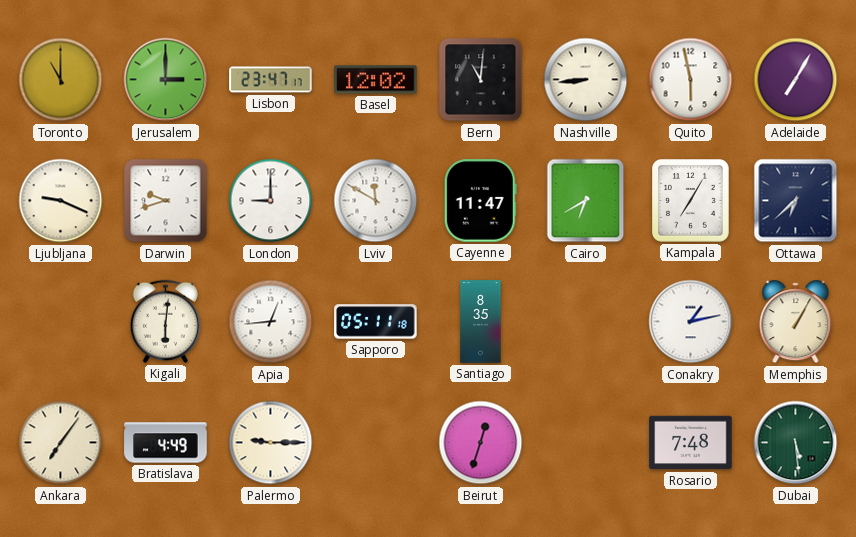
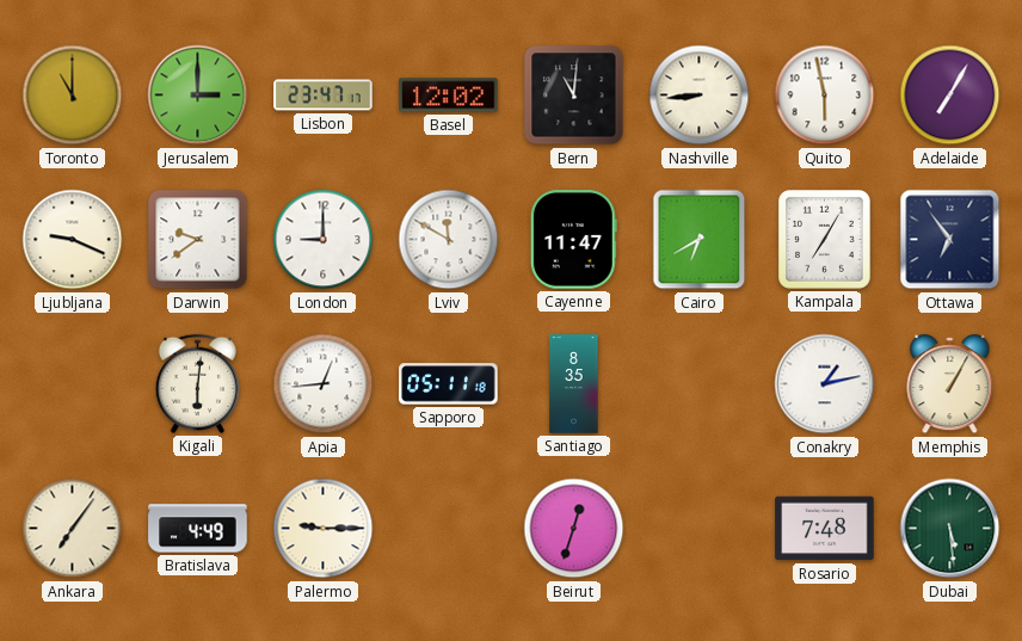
Darwin: 9:42 -> 9:39 (198, 240)
Ottawa: 6:38 -> 6:54 (950, 240)
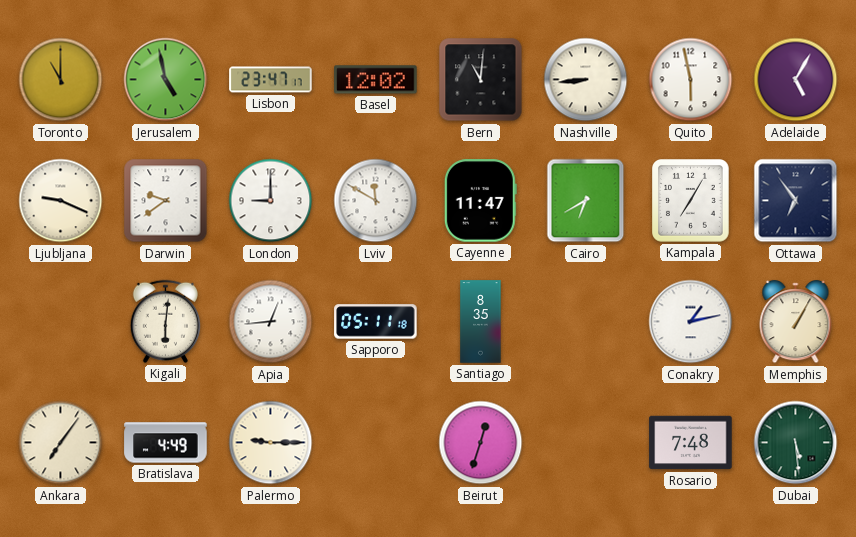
Jerusalem: 3:00 -> 4:58 (166, 80)
Adelaide: 7:05 -> 5:05 (796, 80)
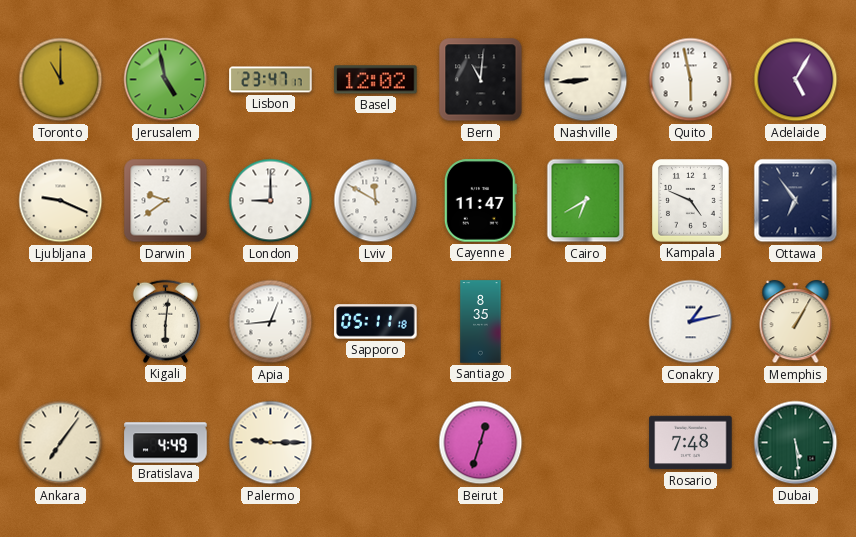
Kampala: 7:05 -> 4:49 (691, 201)
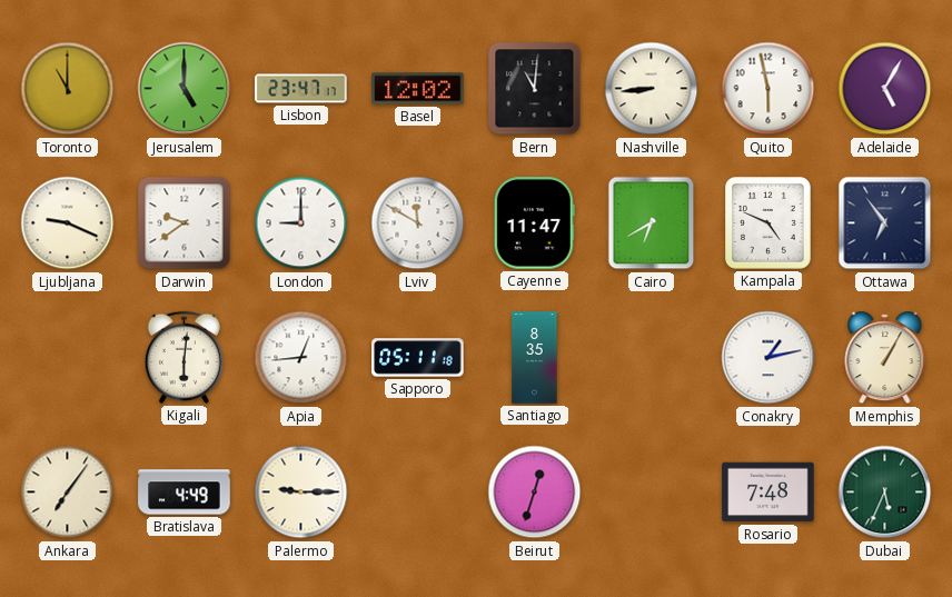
Jerusalem: 4:58 -> 5:00 (185, 89)
Dubai: 5:29 -> 5:34 (885, 492)
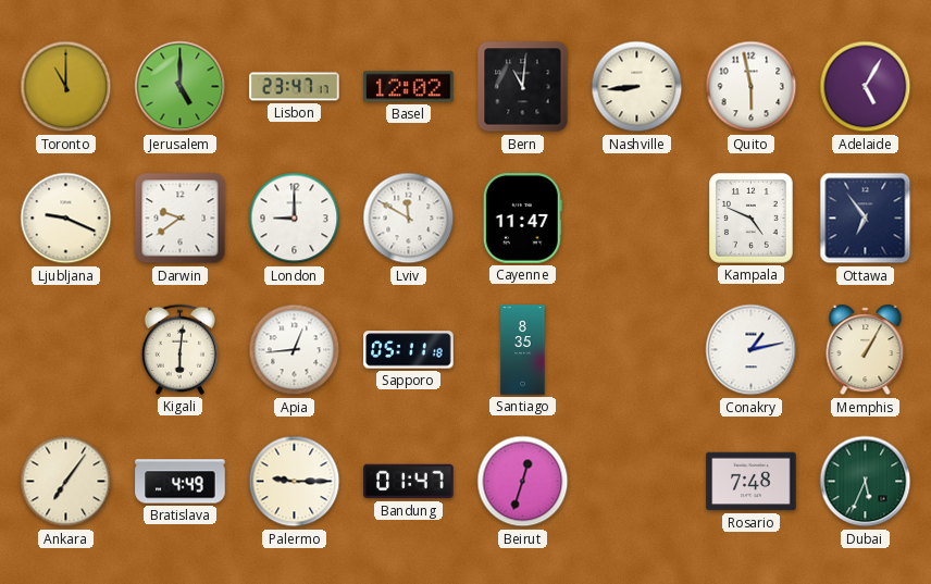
Cairo: 6:40 -> none (652, 223)
Bandung: none -> 01:47 (409, 482)
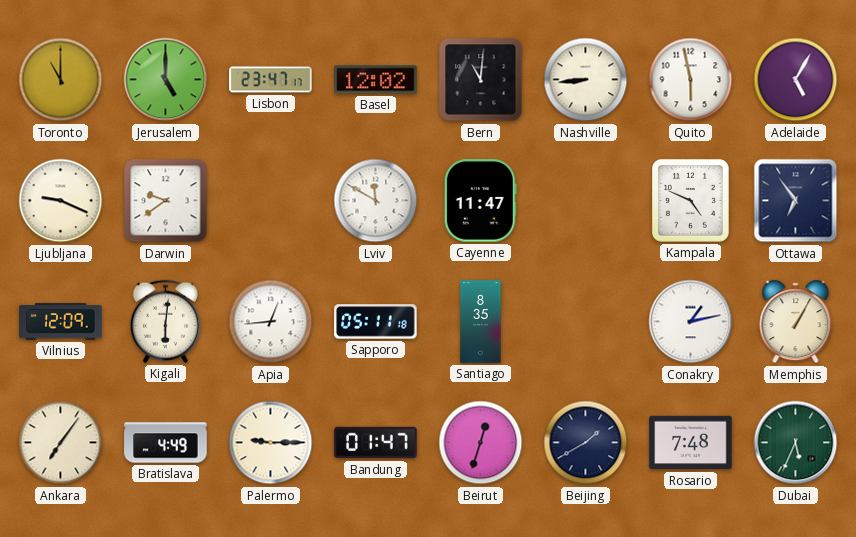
London: 9:00 -> none (295, 219)
Vilnius: none -> 12:09 (61, 322)
Beijing: none -> 1:40 (586, 443)
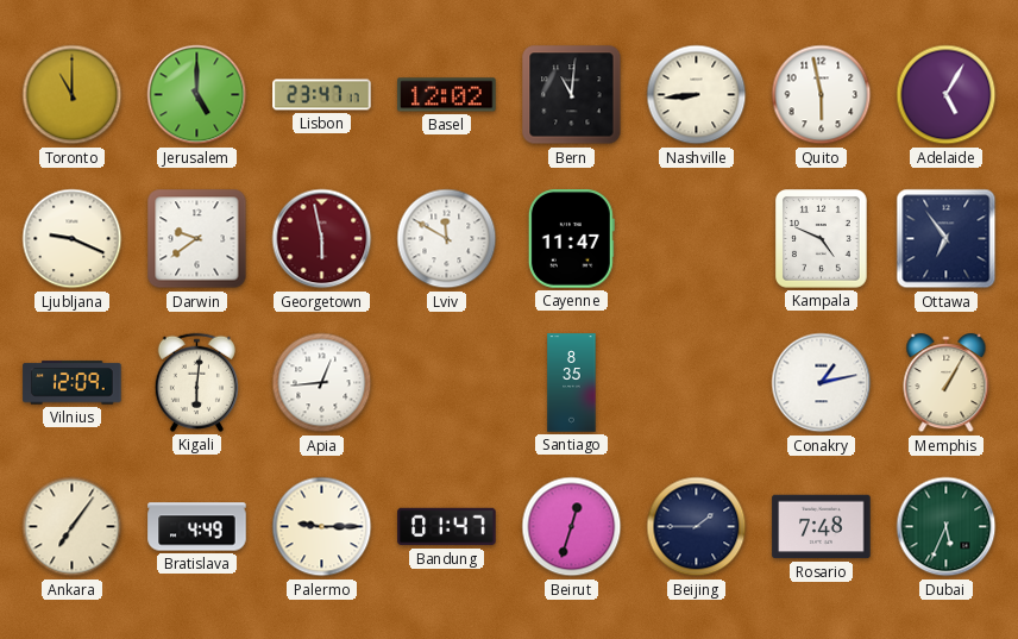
Georgetown: none -> 5:58 (322, 239)
Sapporo: 05:11 -> none (376, 322)
Beijing: 1:40 -> 1:45 (697, 527)
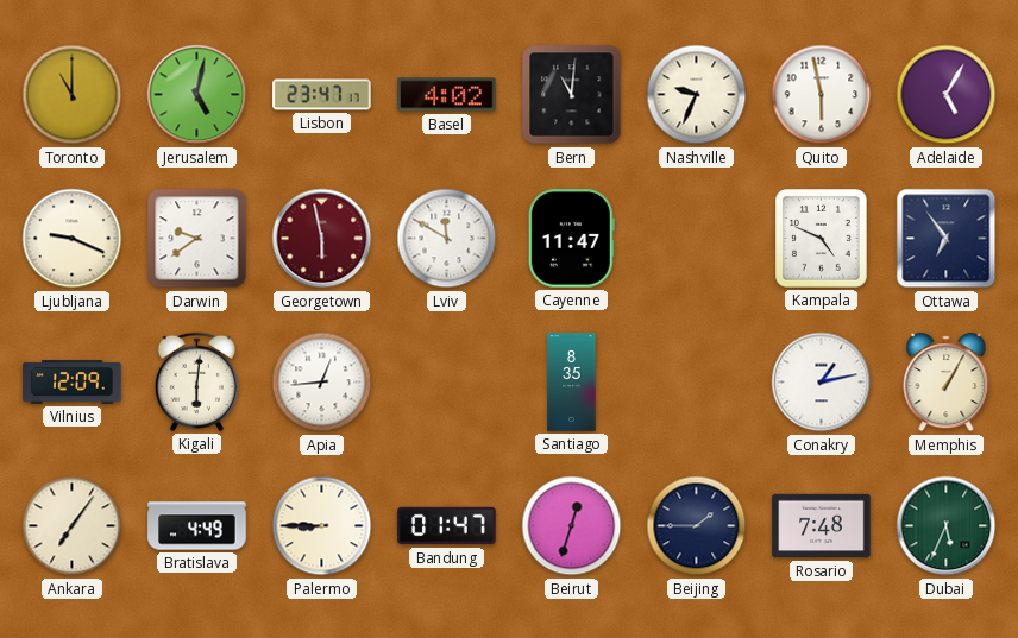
Jerusalem: 5:00 -> 5:02 (197, 95)
Basel: 12:02 -> 4:02 (447, 95)
Nashville: 8:44 -> 9:34 (697, 95)
Palermo: 9:15 -> 8:45 (322, 526)
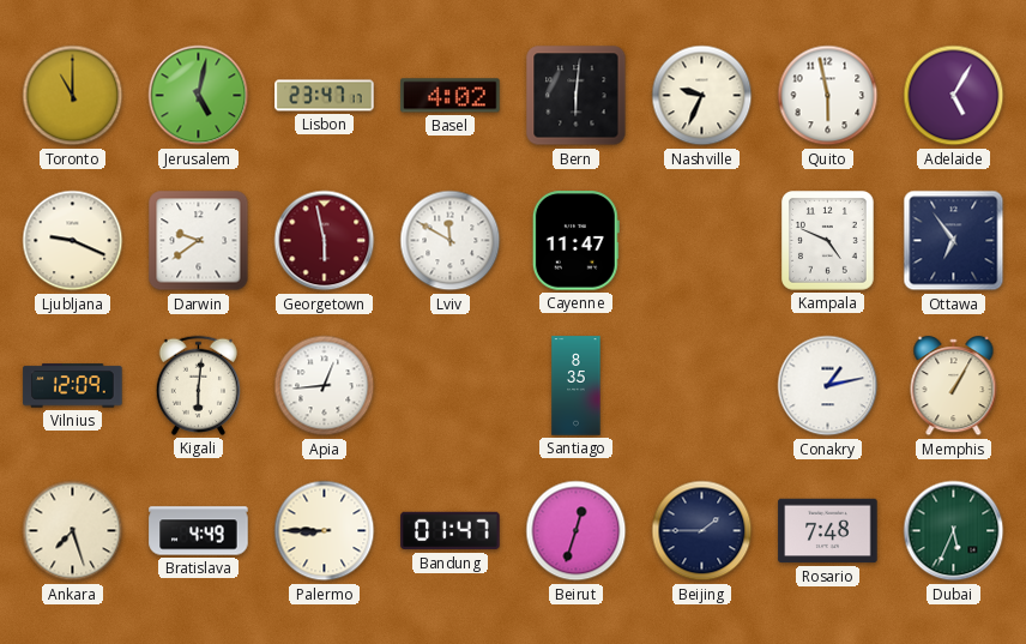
Bern: 11:01 -> 6:01 (577, 96)
Ankara: 7:06 -> 7:27 (73, 531)
